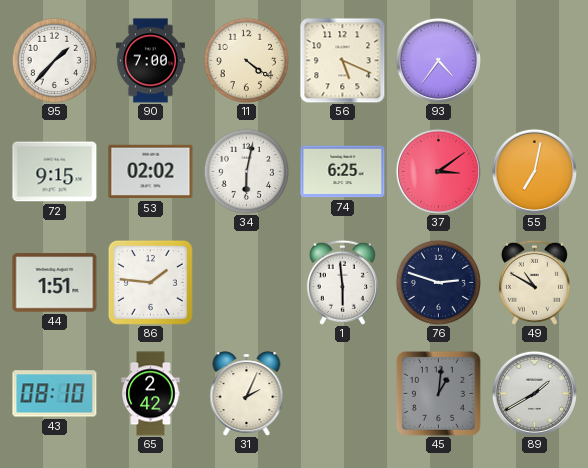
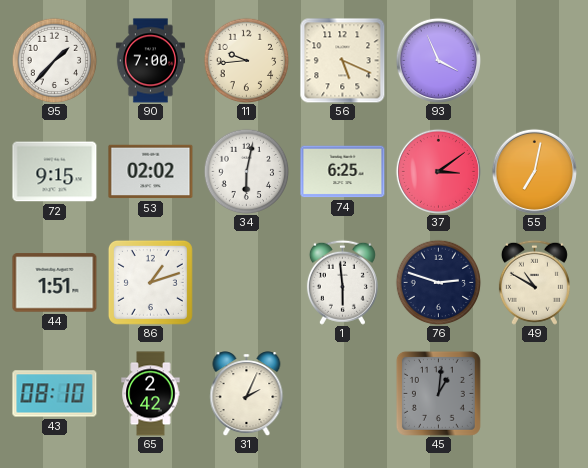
11: 4:21 -> 9:44 (246, 60)
93: 4:36 -> 3:56 (438, 60)
86: 1:46 -> 1:12 (150, 282)
89: 1:40 -> none (534, 393)
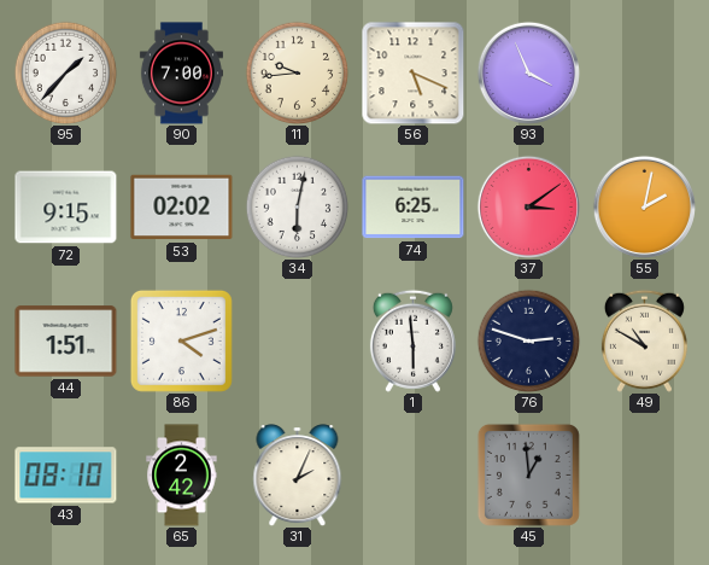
55: 7:02 -> 2:02 (644, 206)
86: 1:12 -> 4:12 (181, 340)
45: 1:01 -> 12:59 (528, 474)
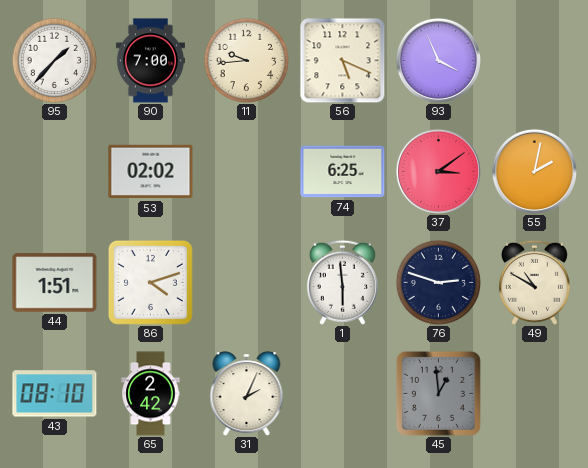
72: 9:15 -> none (66, 208)
34: 6:02 -> none (297, 206)
